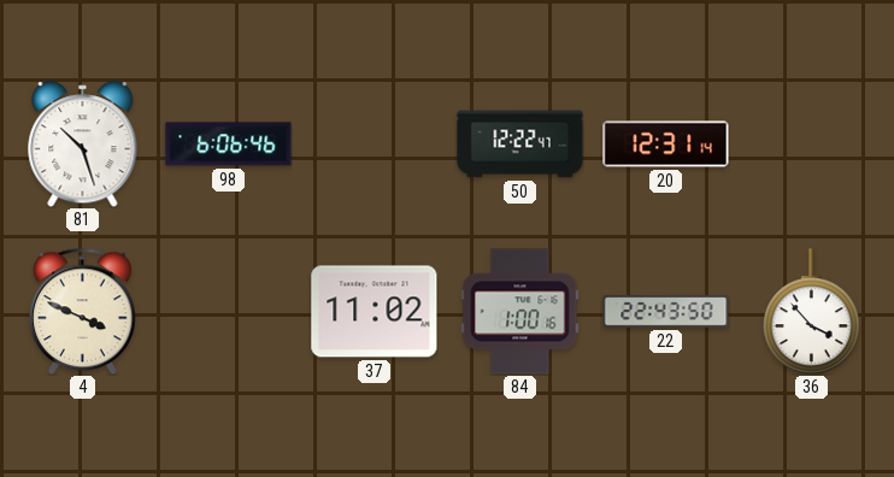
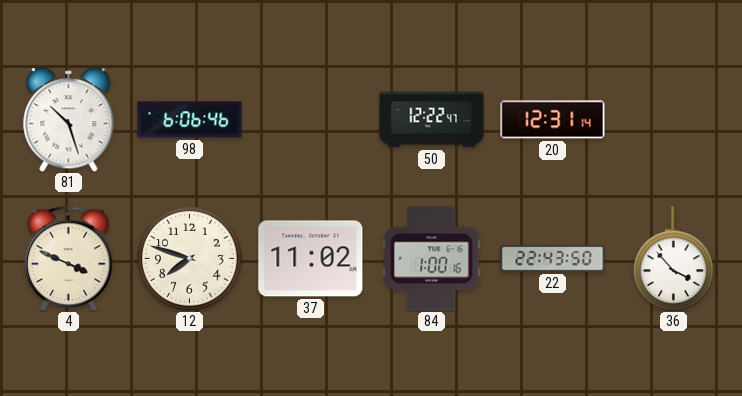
12: none -> 7:48 (190, 259)
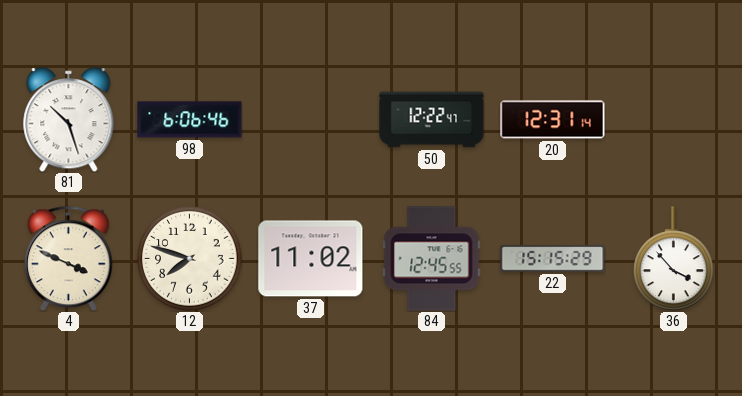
84: 1:00 -> 12:45 (432, 259)
22: 22:43 -> 15:15 (553, 259)
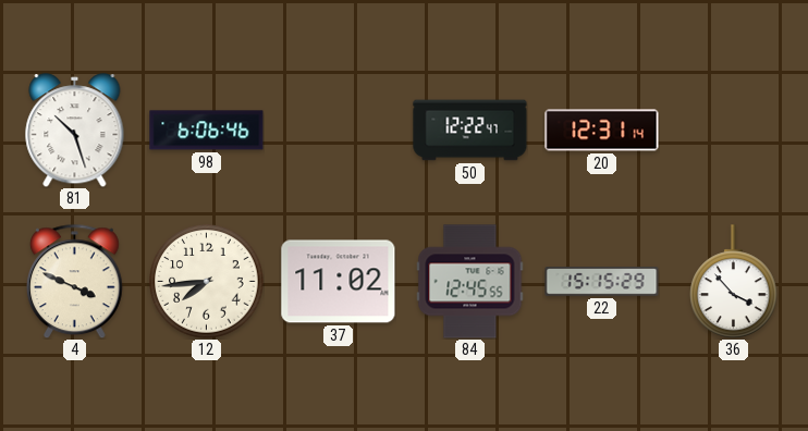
12: 7:48 -> 7:44 (207, 282)
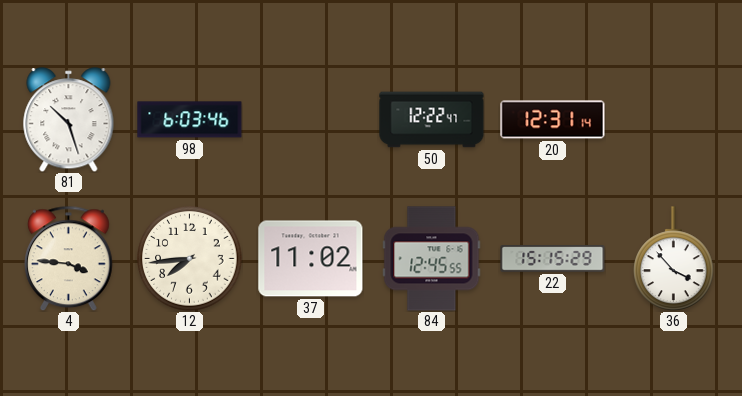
98: 6:06 -> 6:03 (190, 120)
4: 3:49 -> 3:46 (69, 258)
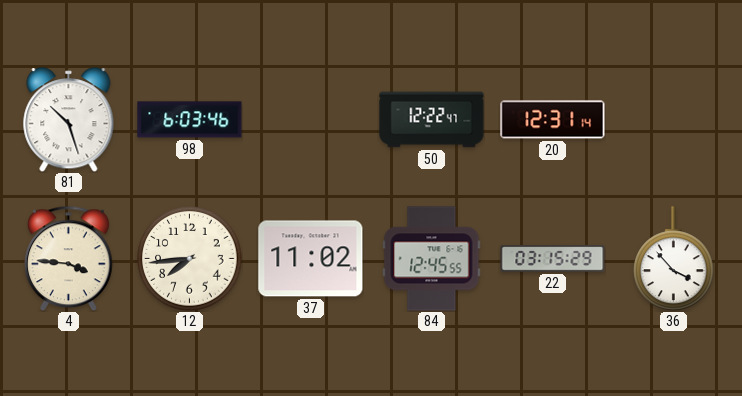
22: 15:15 -> 03:15 (553, 259)
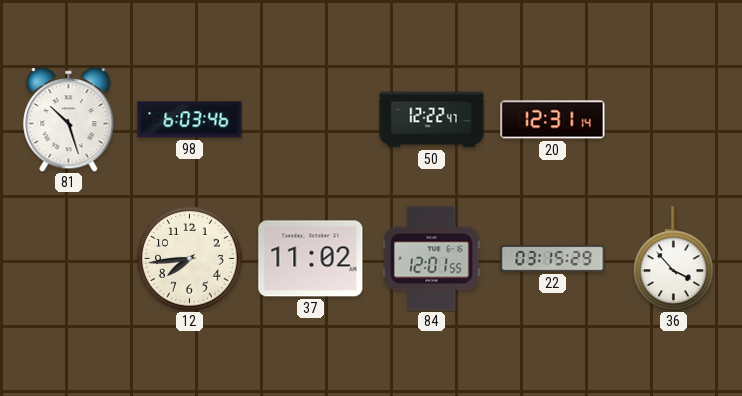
4: 3:46 -> none (69, 258)
84: 12:45 -> 12:01 (432, 259)
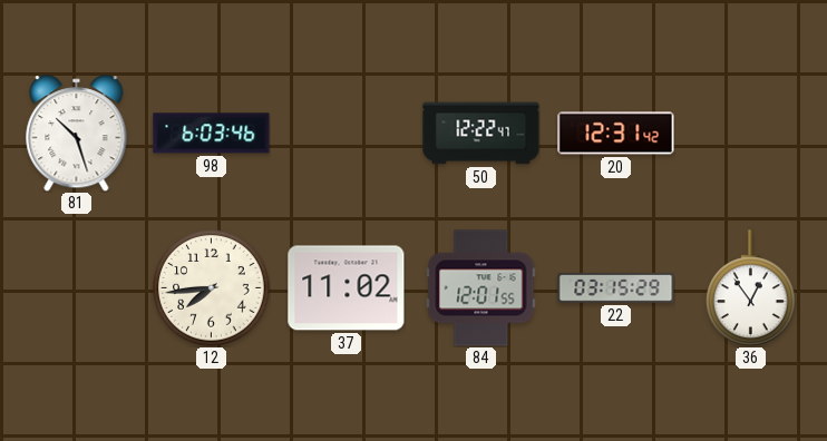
20: 12:31:14 -> 12:31:42 (616, 134)
36: 3:53 -> 12:54 (751, 288)
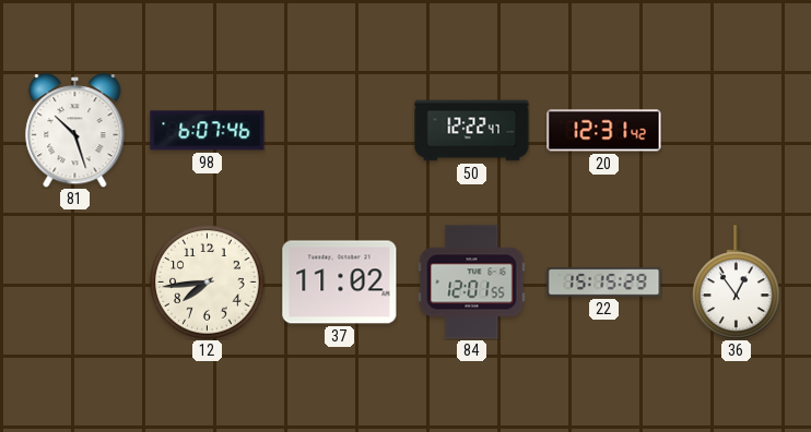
98: 6:03 -> 6:07 (208, 131)
22: 03:15 -> 15:15 (604, 283)
